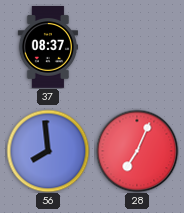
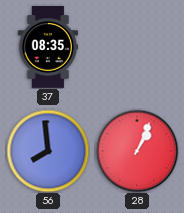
37: 08:37 -> 08:35 (47, 48)
28: 7:04 -> 1:04 (137, 151)
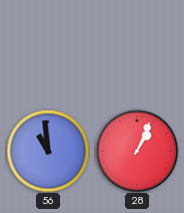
37: 08:35 -> none (47, 48)
56: 7:59 -> 10:59 (48, 151)
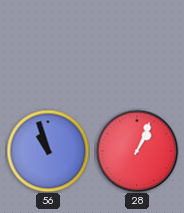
56: 10:59 -> 10:57 (48, 151)
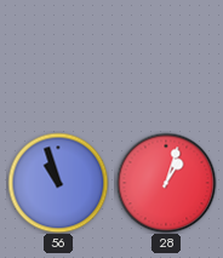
28: 1:04 -> 1:03 (166, 183)
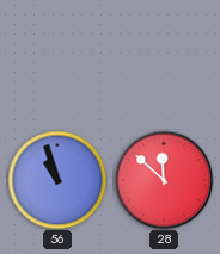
28: 1:03 -> 11:52 (164, 180)
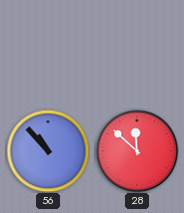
56: 10:57 -> 10:53 (48, 151)
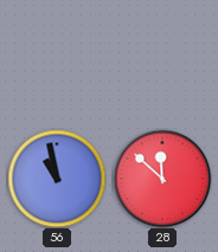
56: 10:53 -> 10:58 (57, 179)
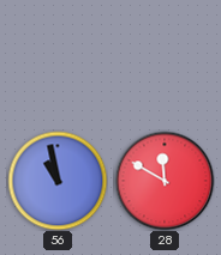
28: 11:52 -> 11:50 (165, 181)
